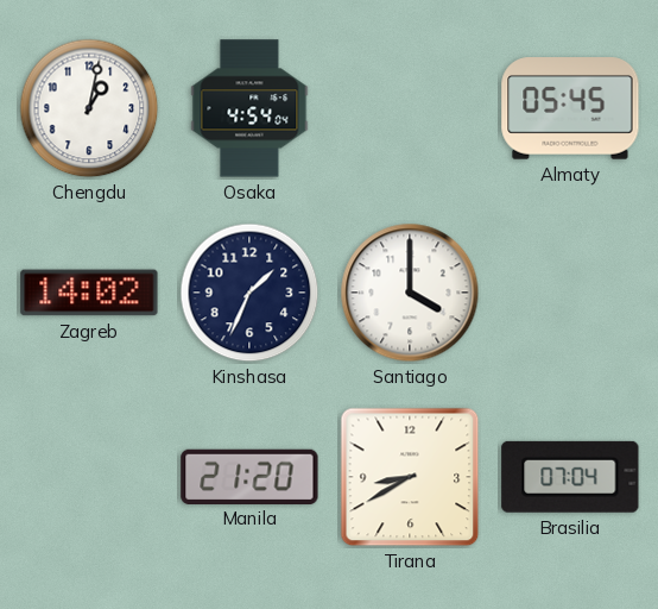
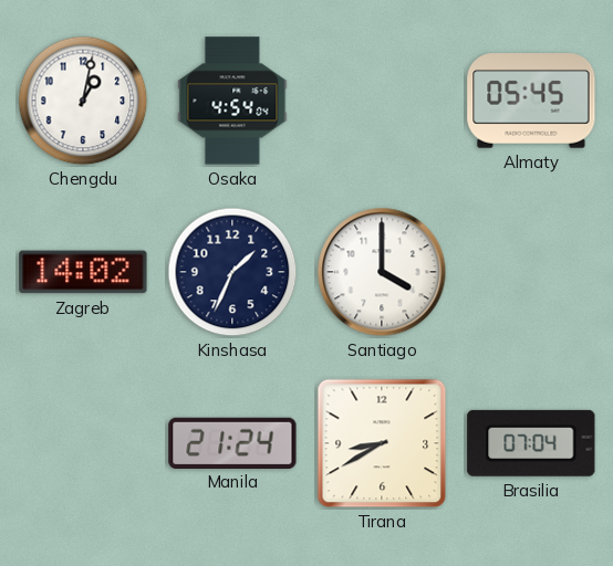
Manila: 21:20 -> 21:24 (232, 442)
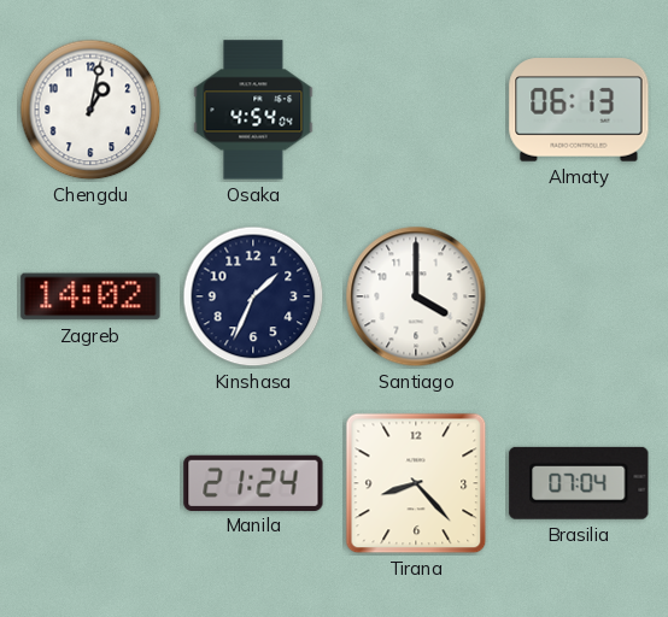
Almaty: 05:45 -> 06:13 (579, 110)
Tirana: 8:40 -> 8:23 (416, 483)
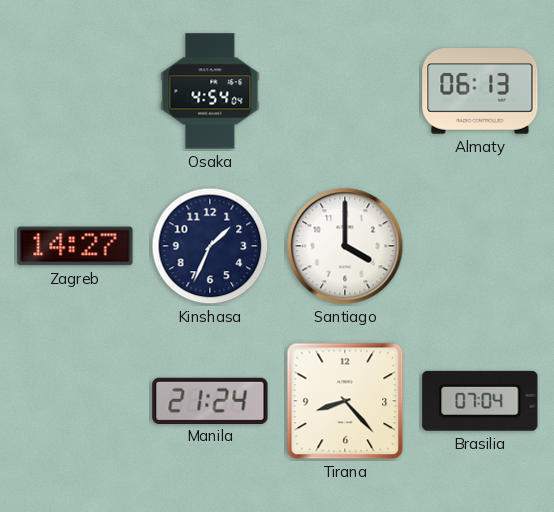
Chengdu: 1:02 -> none (90, 110)
Zagreb: 14:02 -> 14:27 (75, 246)
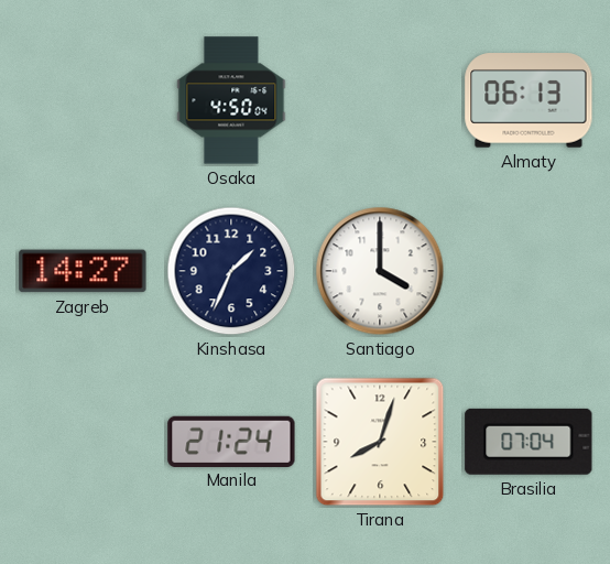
Osaka: 4:54 -> 4:50 (231, 100)
Tirana: 8:23 -> 8:03 (380, 442)
